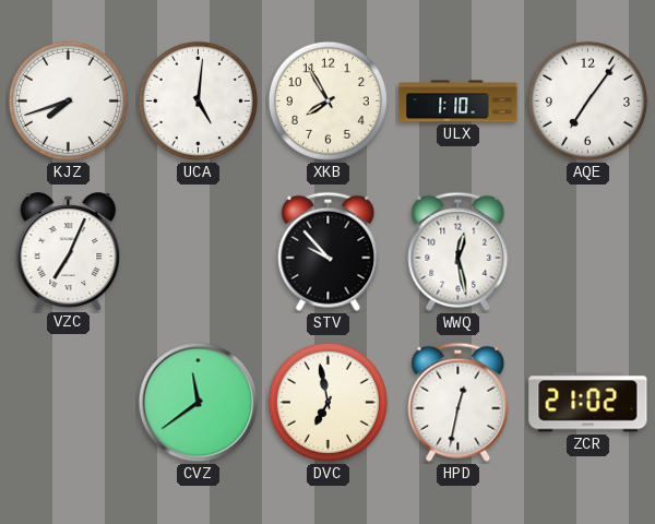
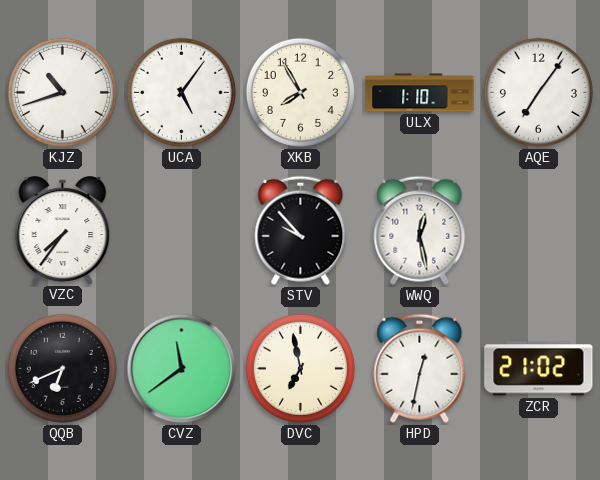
KJZ: 7:42 -> 10:42 (62, 92)
UCA: 5:01 -> 5:06 (181, 92)
VZC: 7:04 -> 7:36 (63, 230)
QQB: none -> 6:41 (62, 368)
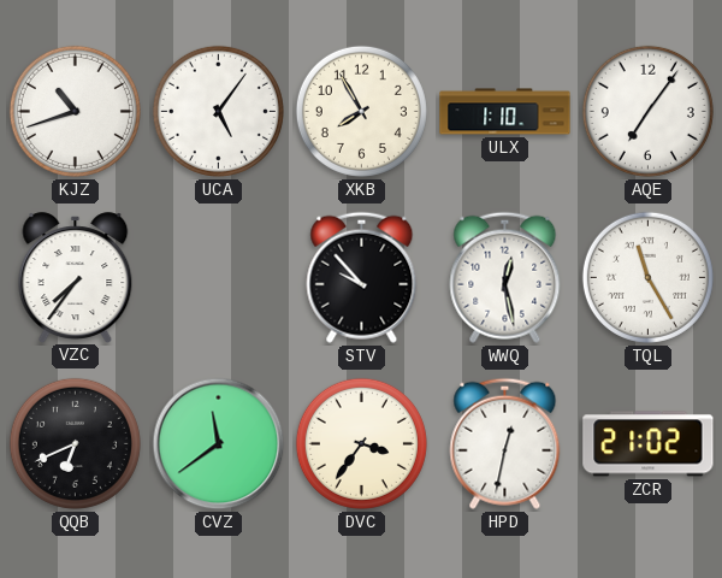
TQL: none -> 11:25 (647, 277)
DVC: 6:58 -> 3:36 (361, 443)
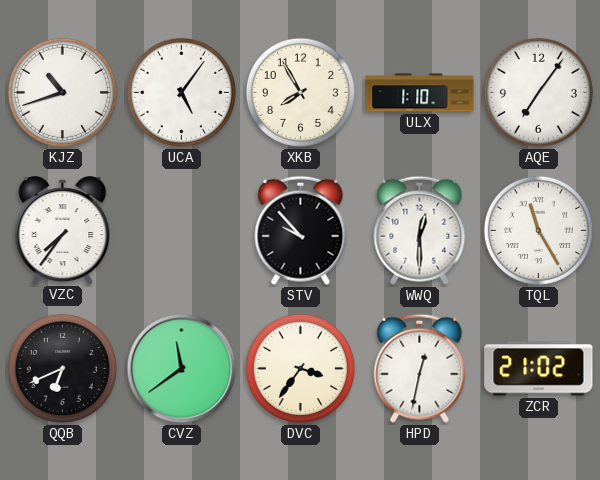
WWQ: 12:28 -> 12:30 (420, 230)
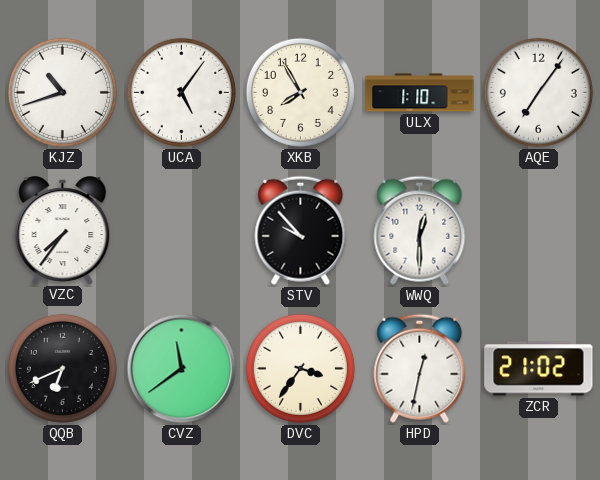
TQL: 11:25 -> none (538, 230)
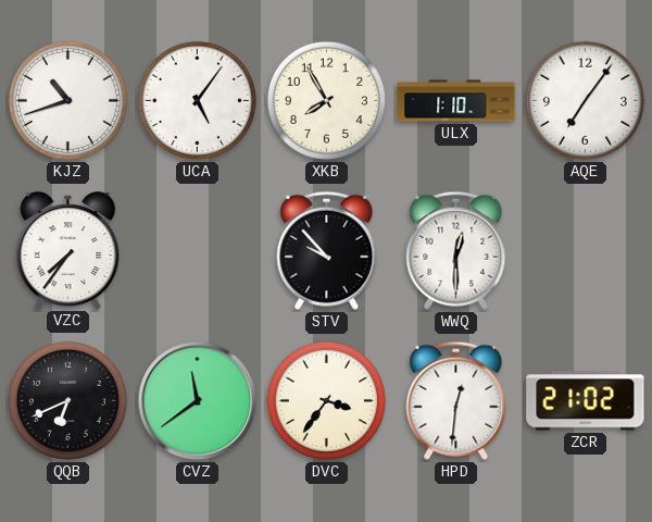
HPD: 12:32 -> 12:31 (456, 400)
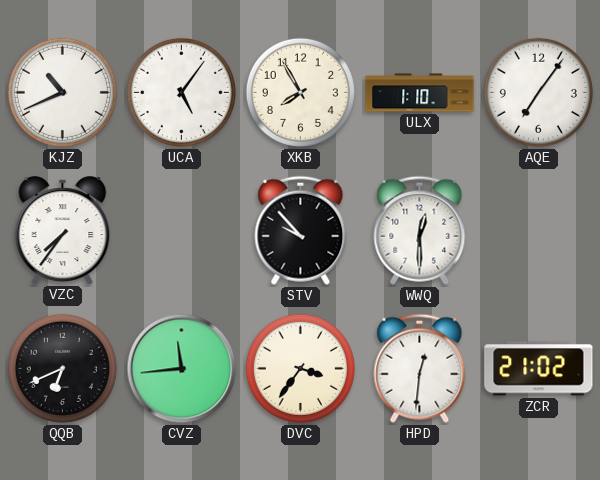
KJZ: 10:42 -> 10:41 (62, 92)
CVZ: 11:39 -> 11:44 (182, 369)
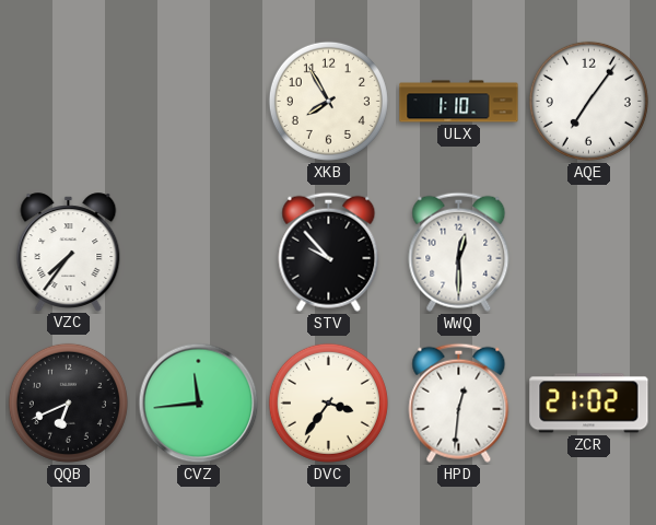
KJZ: 10:41 -> none (62, 92)
UCA: 5:06 -> none (181, 92)
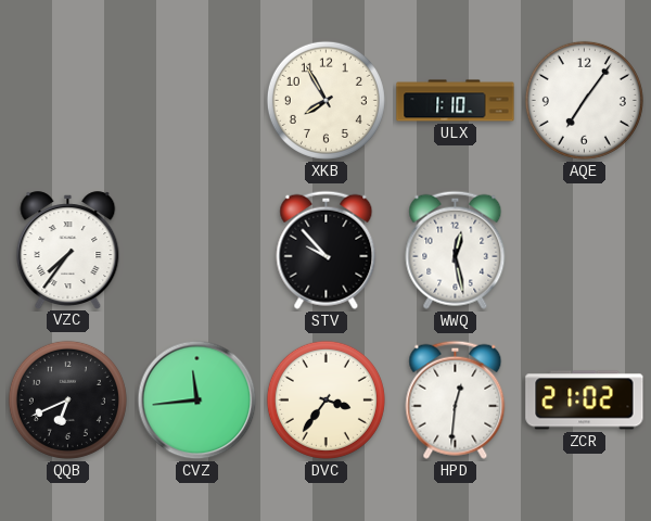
WWQ: 12:30 -> 12:28 (456, 250)
